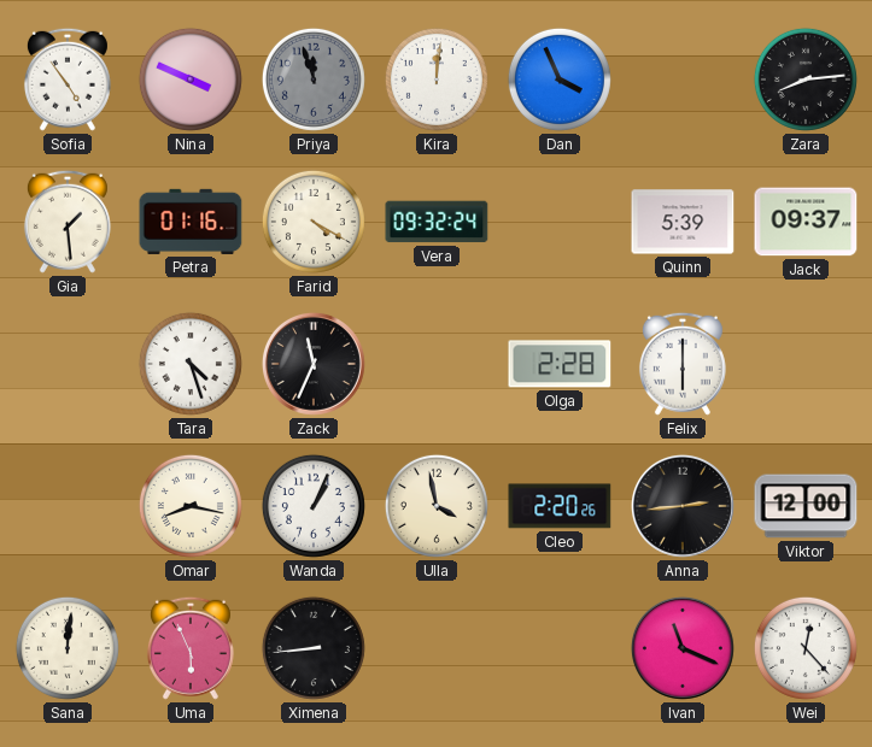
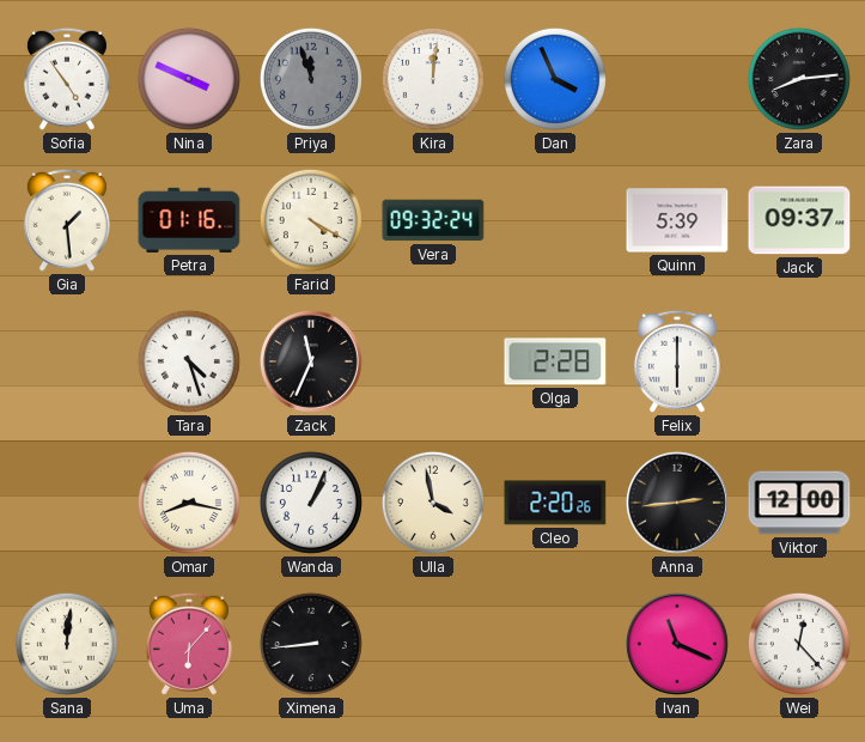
Uma: 5:56 -> 6:07 (189, 644)
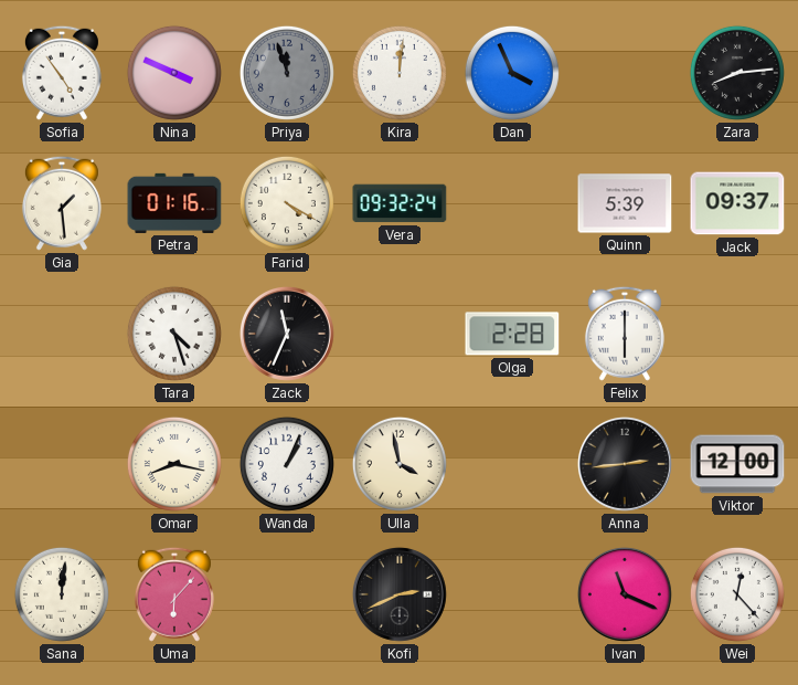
Cleo: 2:20 -> none (555, 503)
Ximena: 8:44 -> none (311, 644)
Kofi: none -> 2:41 (400, 594)
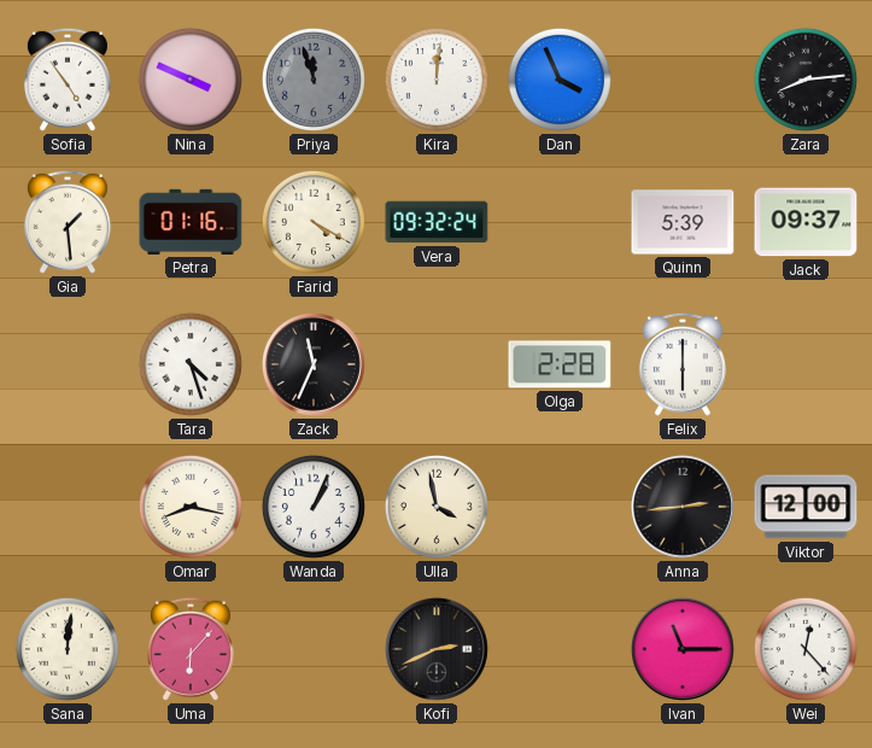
Ivan: 11:19 -> 11:15 (683, 649)
